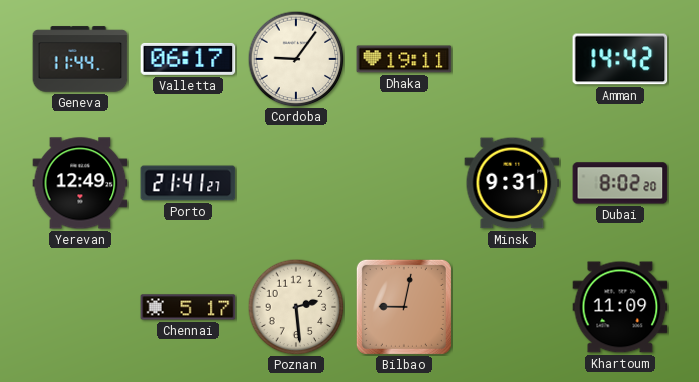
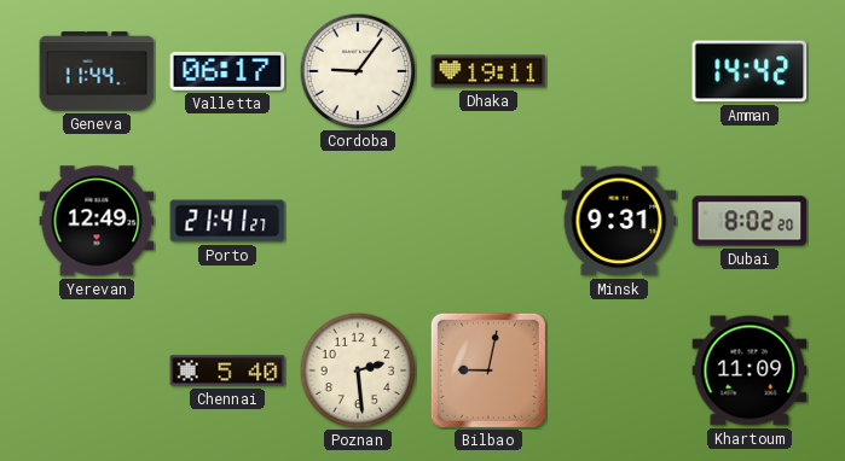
Chennai: 5:17 -> 5:40 (227, 370)
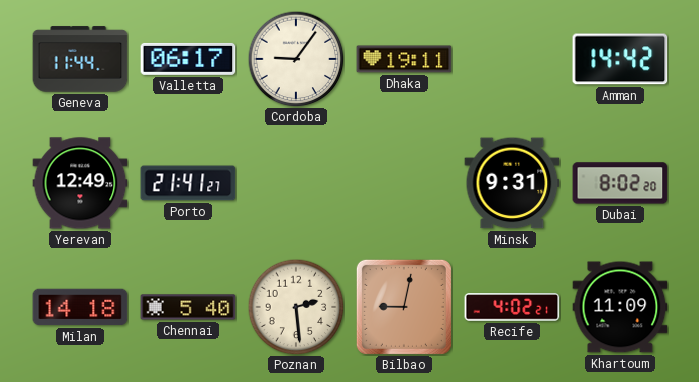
Milan: none -> 14:18 (80, 307)
Recife: none -> 4:02 (512, 307)
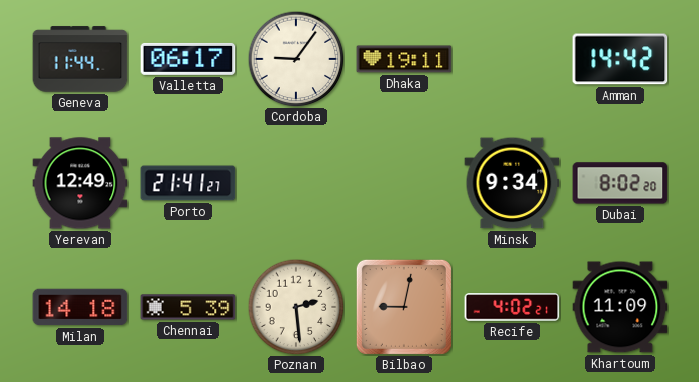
Minsk: 9:31 -> 9:34 (512, 183)
Chennai: 5:40 -> 5:39 (188, 307)
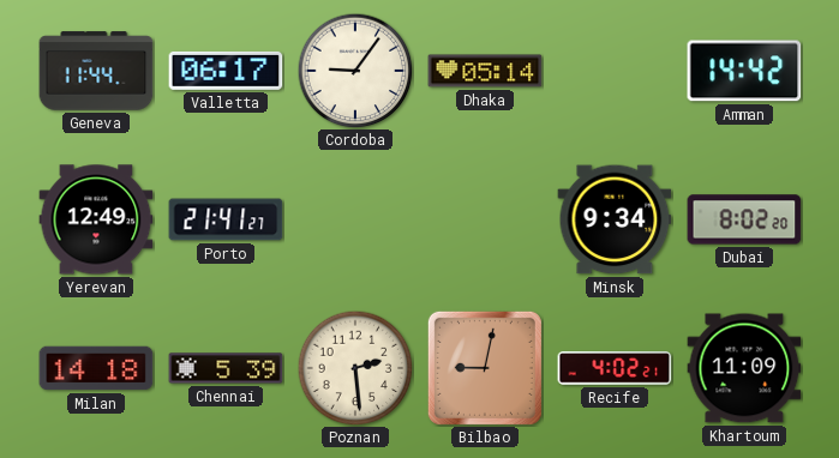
Dhaka: 19:11 -> 05:14 (485, 71)
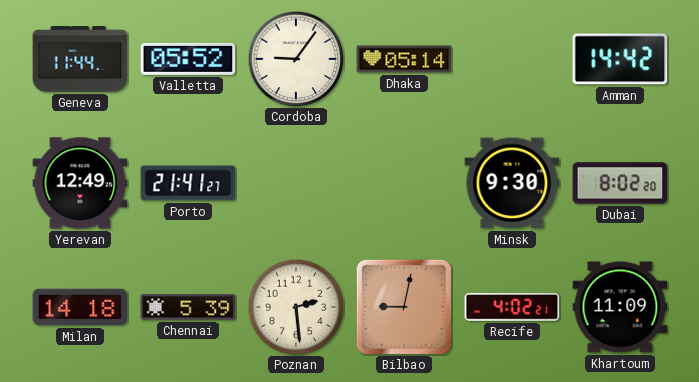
Valletta: 06:17 -> 05:52 (188, 59)
Minsk: 9:34 -> 9:30 (512, 183)
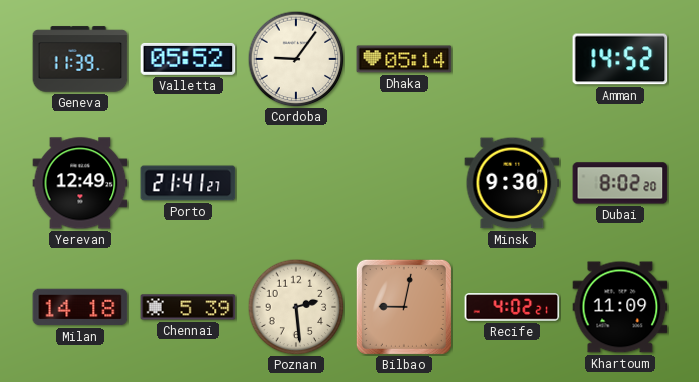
Geneva: 11:44 -> 11:39 (80, 59)
Amman: 14:42 -> 14:52 (620, 59)
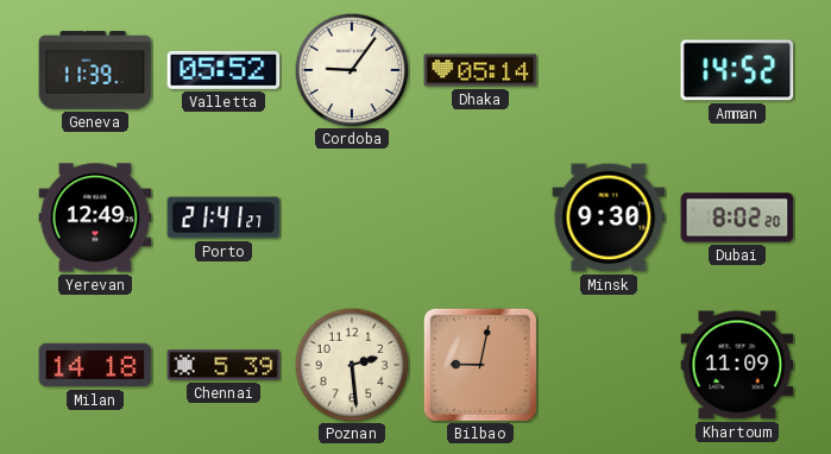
Recife: 4:02 -> none (512, 307)
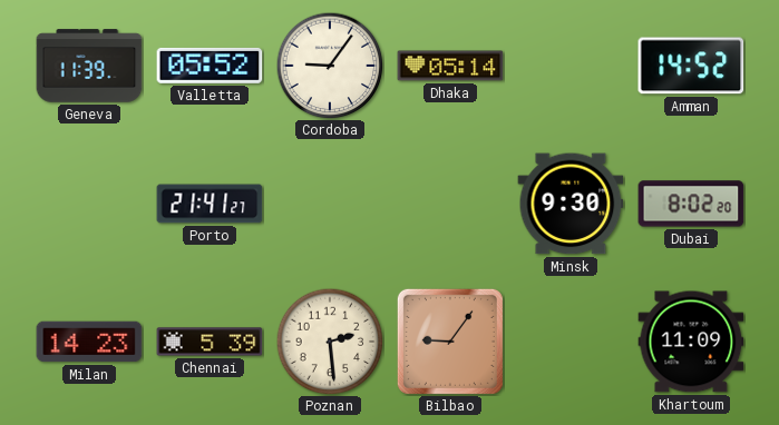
Yerevan: 12:49 -> none (95, 217)
Milan: 14:18 -> 14:23 (89, 342)
Bilbao: 9:02 -> 9:06 (450, 342)
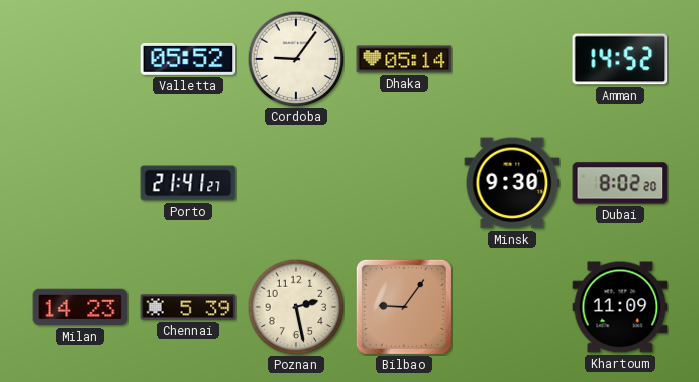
Geneva: 11:39 -> none (89, 66)
Poznan: 2:29 -> 2:28 (296, 307)
